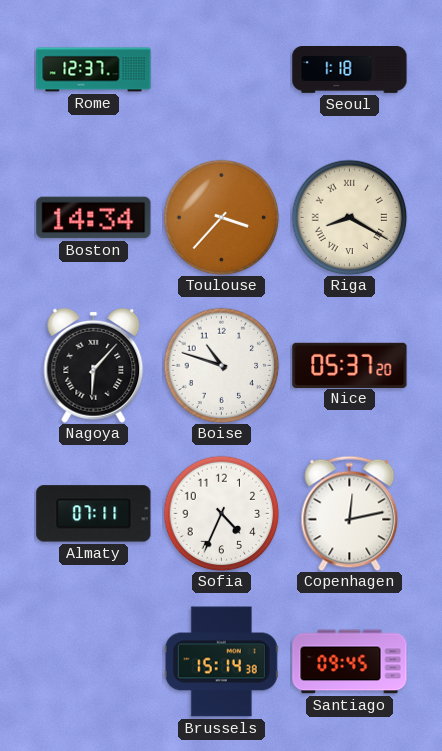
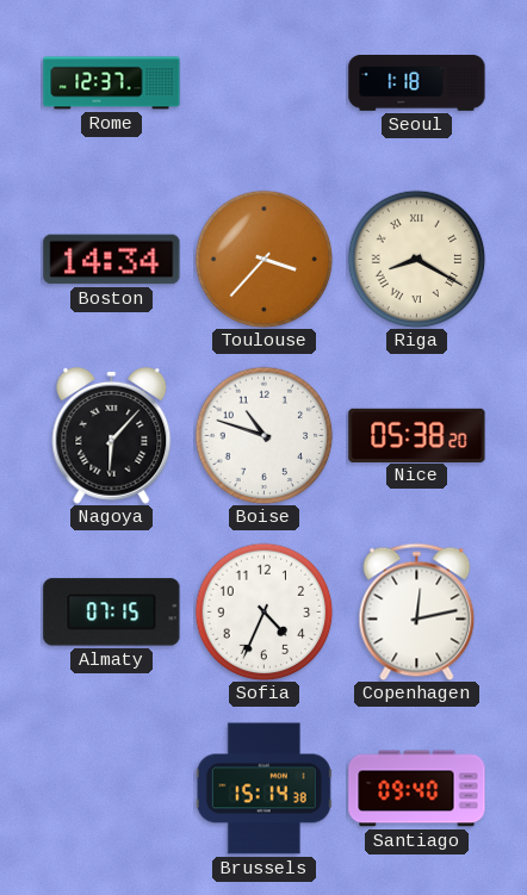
Nice: 05:37 -> 05:38 (417, 435)
Almaty: 07:11 -> 07:15 (112, 613)
Santiago: 09:45 -> 09:40 (417, 789)
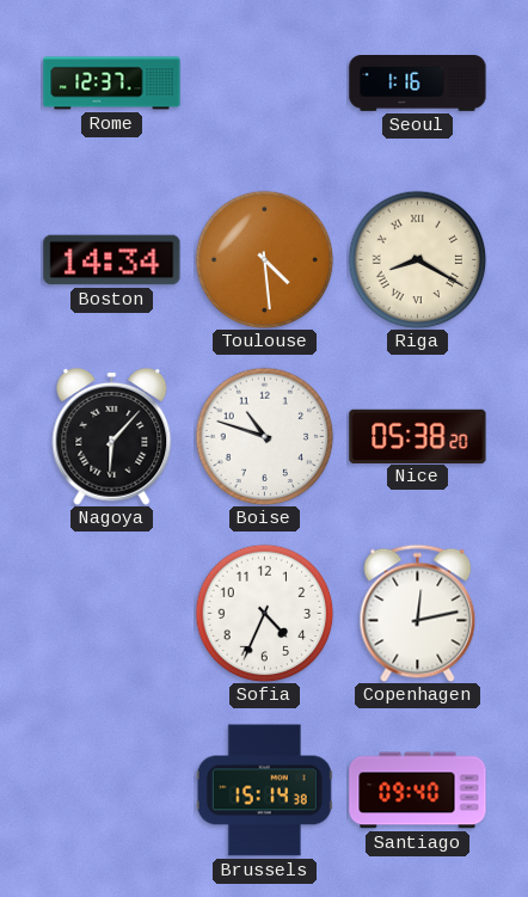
Seoul: 1:18 -> 1:16 (418, 84)
Toulouse: 3:37 -> 4:29 (264, 259)
Almaty: 07:15 -> none (112, 613)
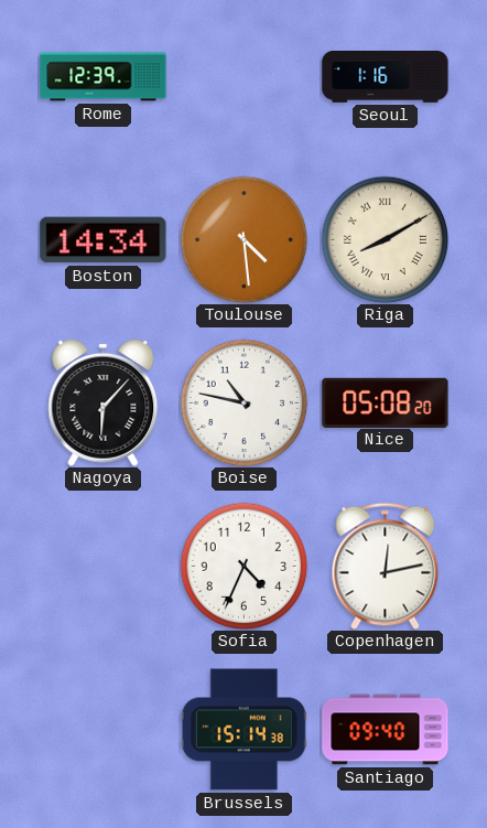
Rome: 12:37 -> 12:39 (104, 77)
Riga: 8:20 -> 8:10 (385, 239)
Boise: 10:48 -> 10:47 (244, 402)
Nice: 05:38 -> 05:08 (386, 402)
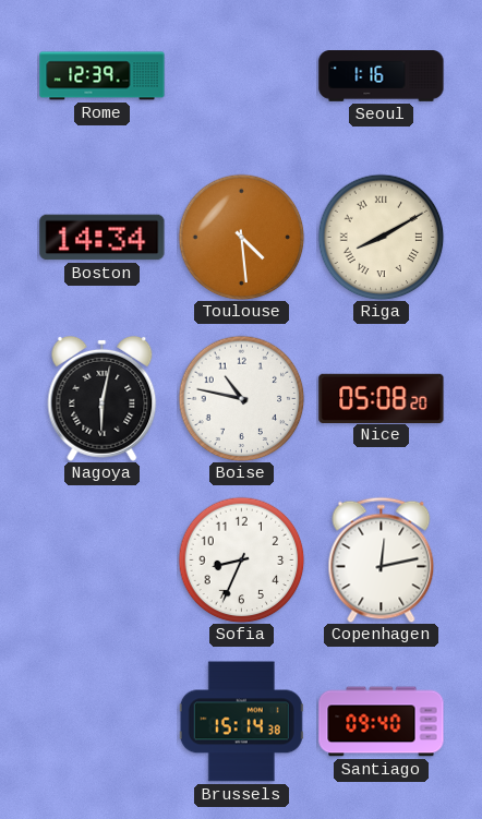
Nagoya: 6:07 -> 6:02 (103, 398)
Sofia: 4:34 -> 8:34 (241, 559)
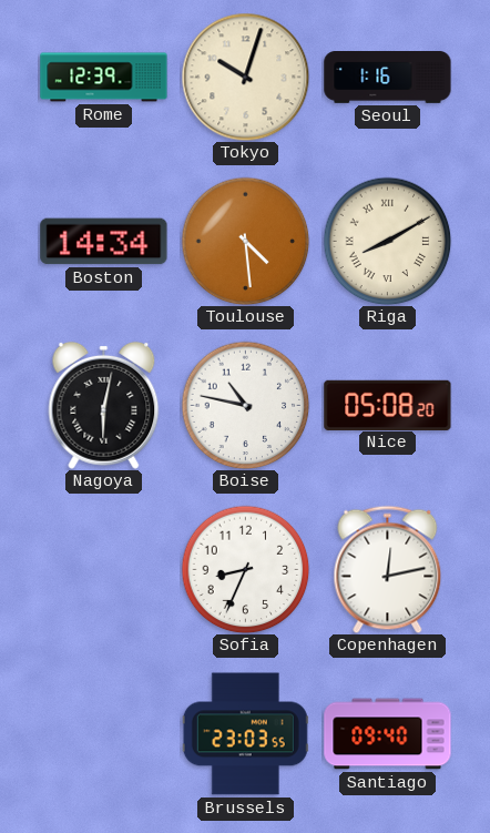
Tokyo: none -> 10:03 (245, 77)
Brussels: 15:14 -> 23:03 (245, 734)
